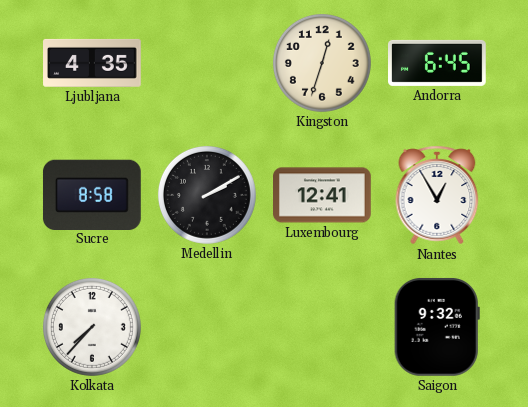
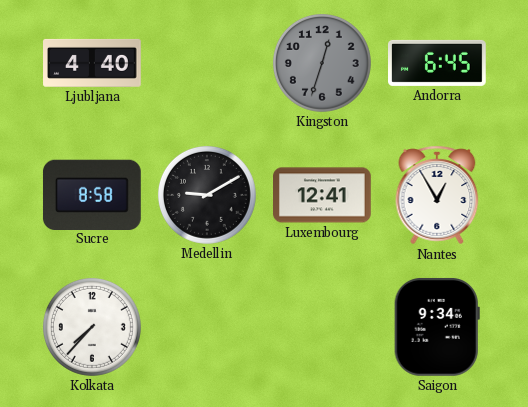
Ljubljana: 4:35 -> 4:40 (92, 63)
Kingston dial: cream -> grey (322, 63)
Medellin: 2:10 -> 9:10 (207, 195)
Saigon: 9:32 -> 9:34 (437, 327)
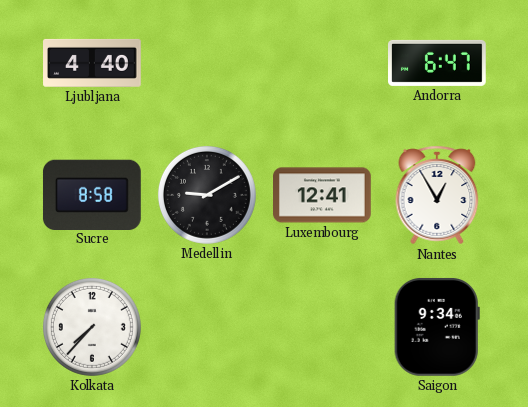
Kingston: 12:33 -> none (322, 63)
Andorra: 6:45 -> 6:47 (438, 63)
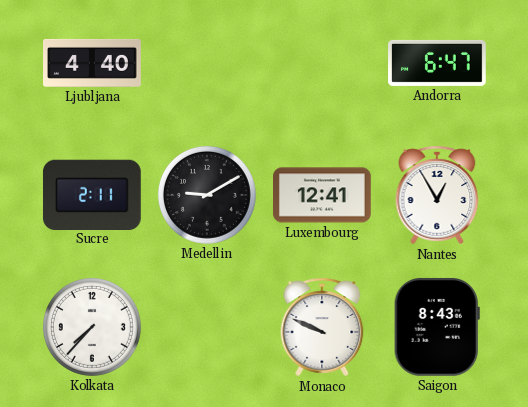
Sucre: 8:58 -> 2:11 (92, 194)
Monaco: none -> 9:49 (322, 327)
Saigon: 9:34 -> 8:43 (437, 327)
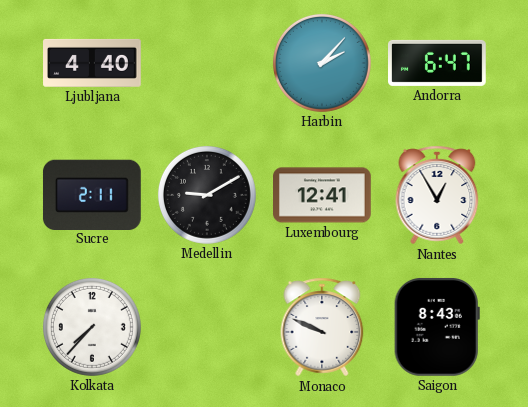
Harbin: none -> 2:07 (322, 63)
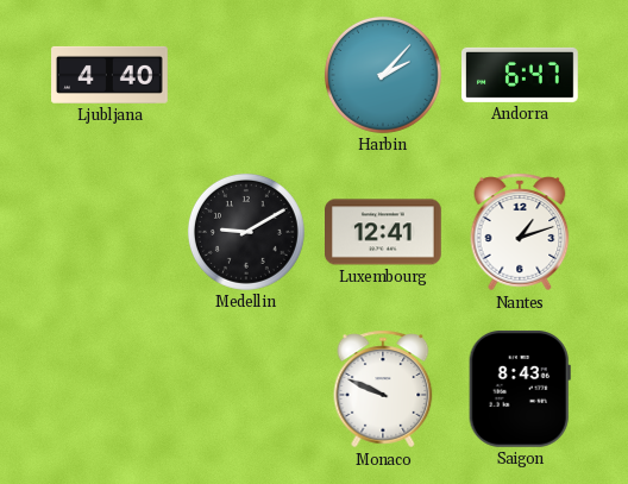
Sucre: 2:11 -> none (92, 194)
Nantes: 12:55 -> 1:12 (520, 232)
Kolkata: 7:37 -> none (92, 327)
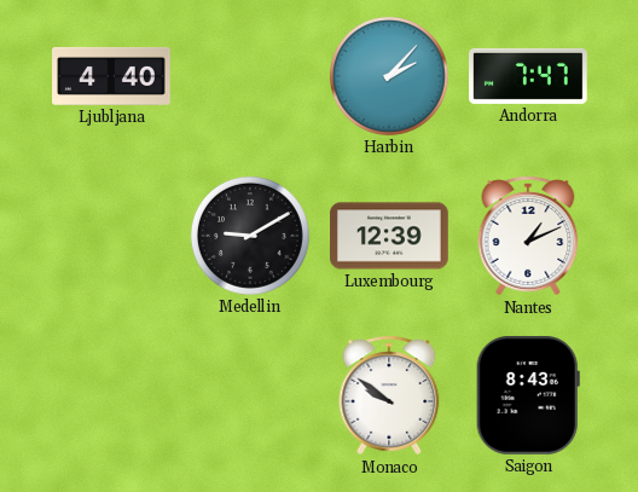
Andorra: 6:47 -> 7:47 (529, 76)
Luxembourg: 12:41 -> 12:39 (390, 236)
Nantes: 1:12 -> 1:11 (528, 236)
Monaco: 9:49 -> 9:51 (389, 395)
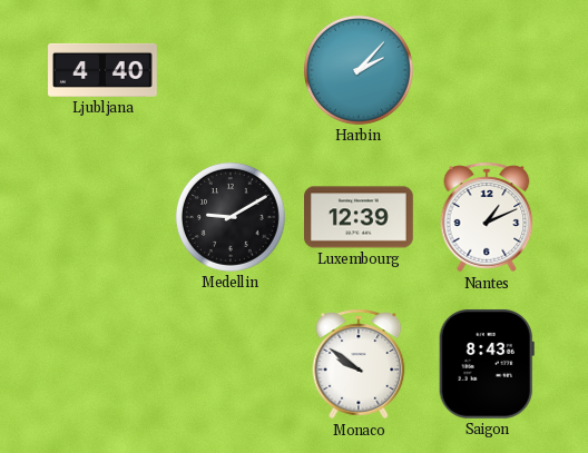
Andorra: 7:47 -> none (529, 76)
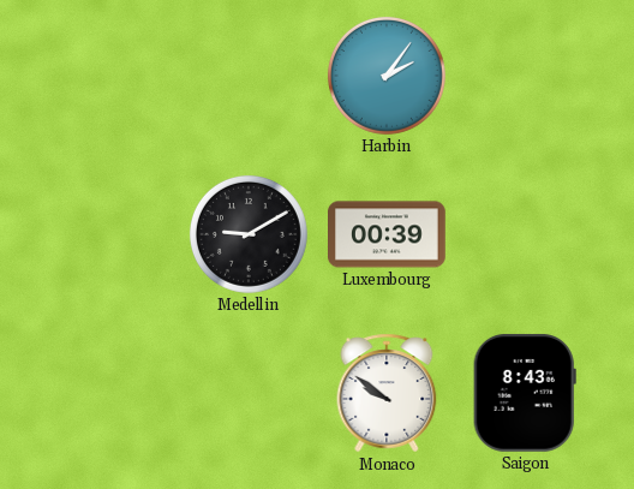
Ljubljana: 4:40 -> none (102, 70)
Harbin: 2:07 -> 2:06 (387, 76)
Luxembourg: 12:39 -> 00:39 (388, 234)
Nantes: 1:11 -> none (487, 217)
